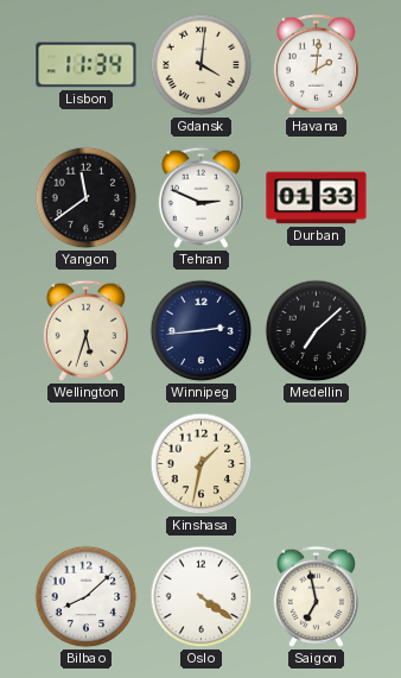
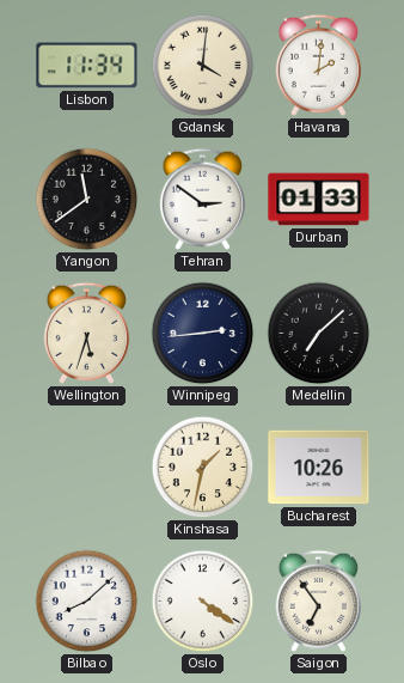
Tehran: 2:49 -> 2:51 (202, 199)
Bucharest: none -> 10:26 (319, 468)
Saigon: 6:58 -> 6:54 (318, 600)
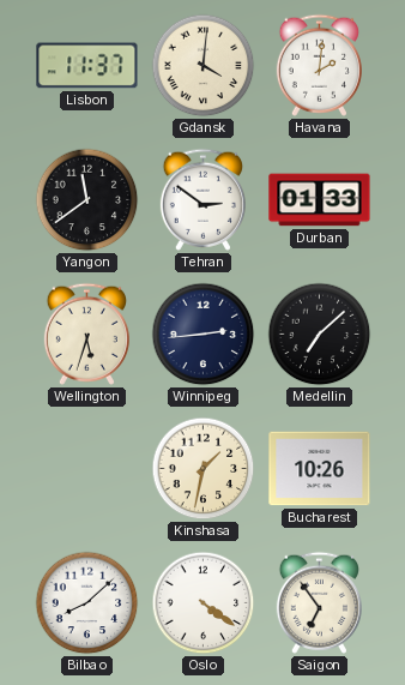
Lisbon: 11:34 -> 11:37 (87, 66)
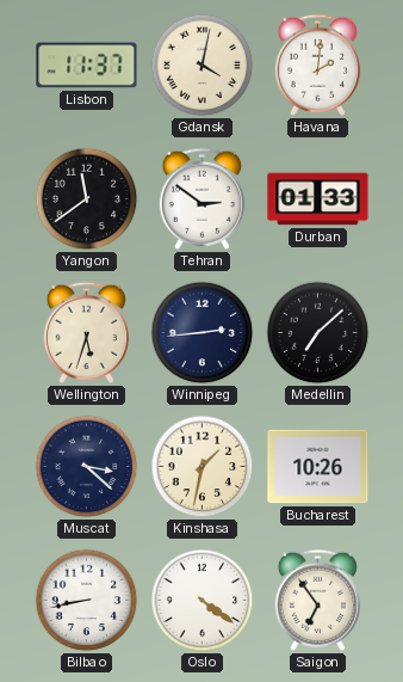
Gdansk: 4:01 -> 4:02 (203, 66)
Muscat: none -> 3:22 (87, 467)
Bilbao: 8:08 -> 8:43 (87, 601)
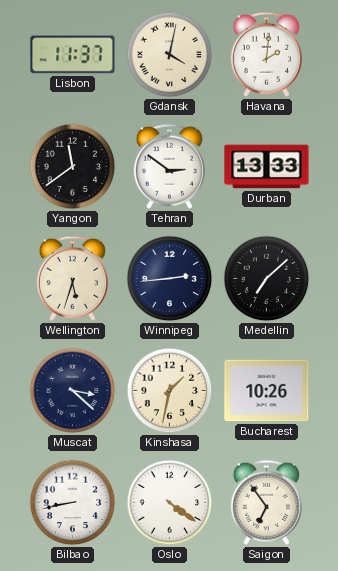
Durban: 01:33 -> 13:33 (267, 167)
